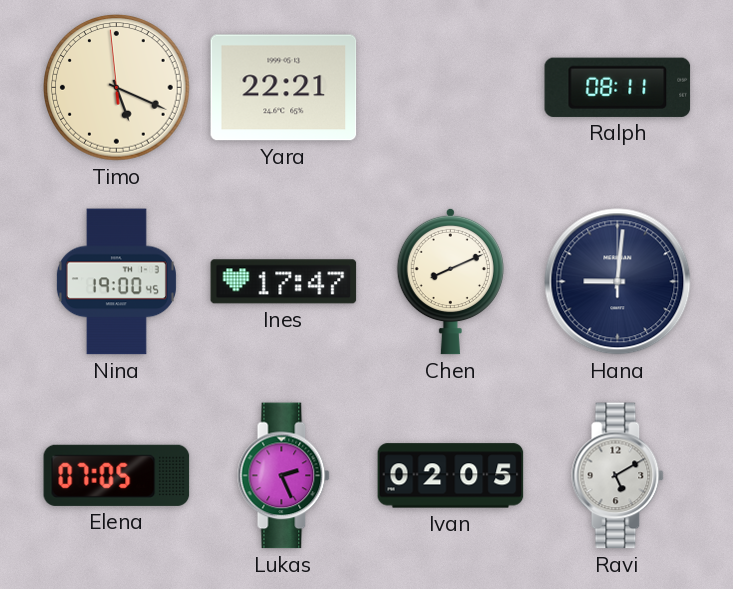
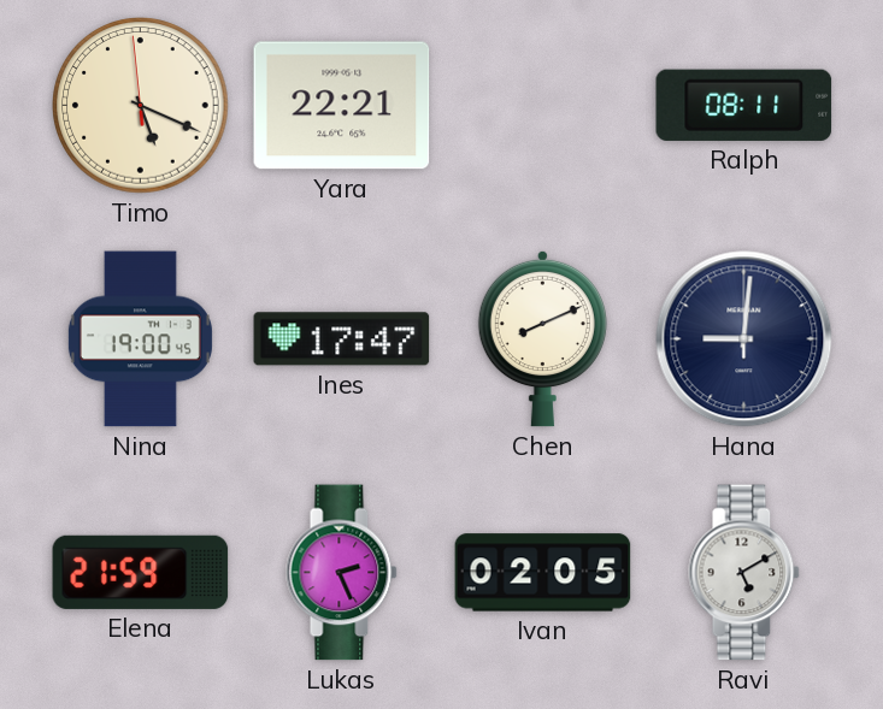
Elena: 07:05 -> 21:59 (141, 572)
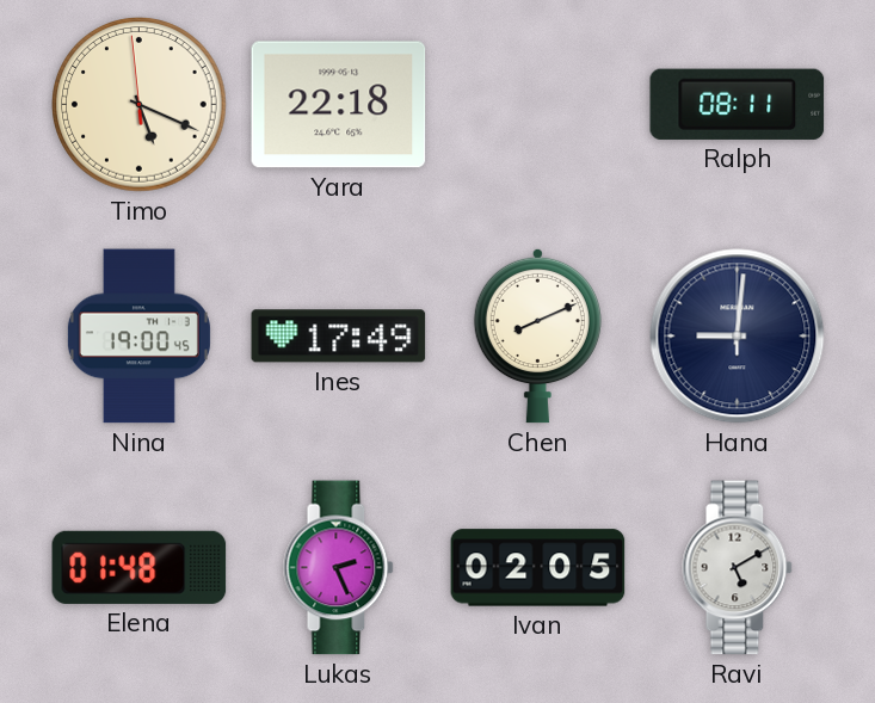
Yara: 22:21 -> 22:18 (339, 105)
Ines: 17:47 -> 17:49 (339, 337)
Elena: 21:59 -> 01:48 (140, 567)
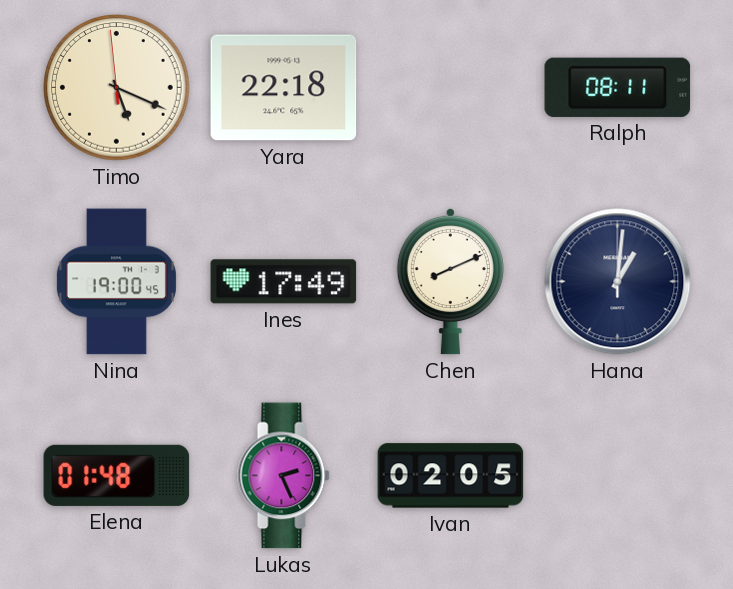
Hana: 9:01 -> 1:01 (618, 282)
Ravi: 5:10 -> none (738, 568)
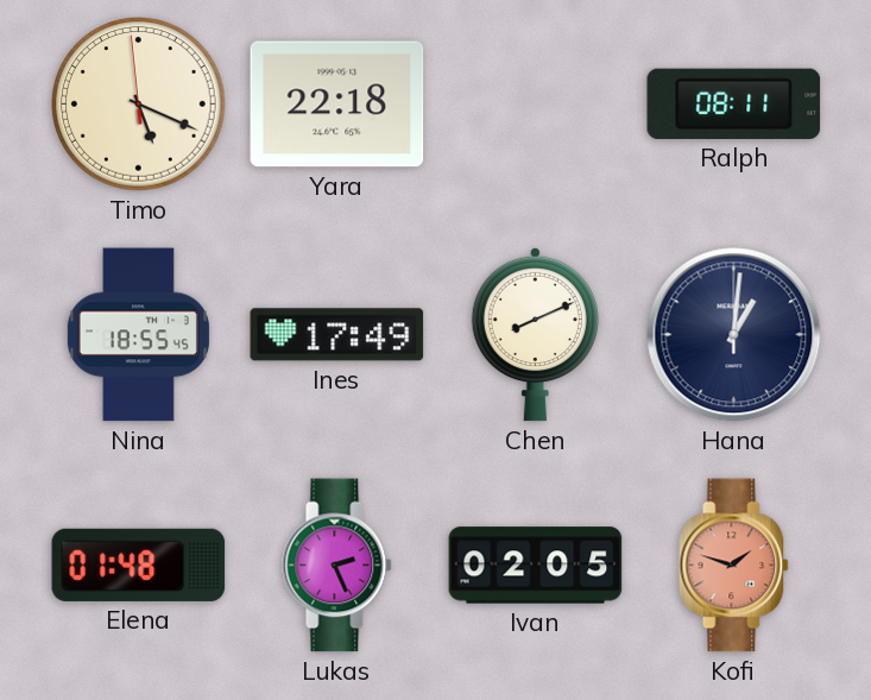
Nina: 19:00 -> 18:55 (138, 335)
Kofi: none -> 1:48 (734, 566)
